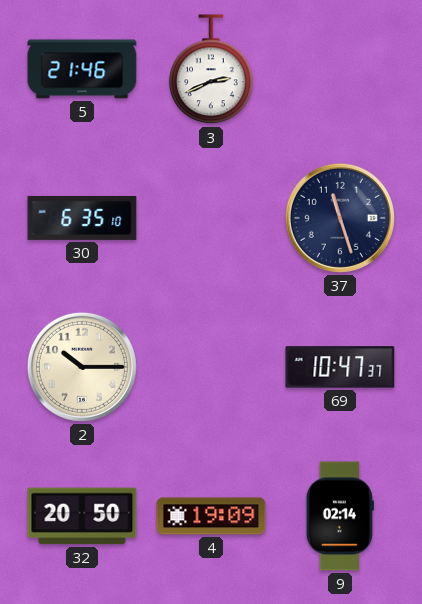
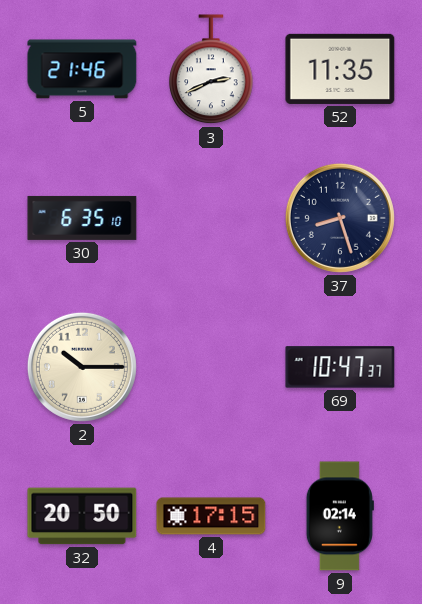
52: none -> 11:35 (340, 69)
37: 11:27 -> 8:27 (340, 218)
4: 19:09 -> 17:15 (211, 516)
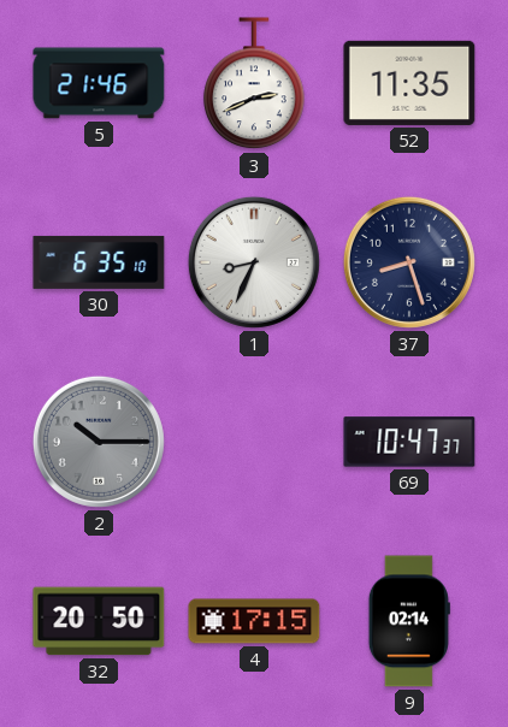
1: none -> 8:34 (254, 262)
2 dial: cream -> grey (99, 442)
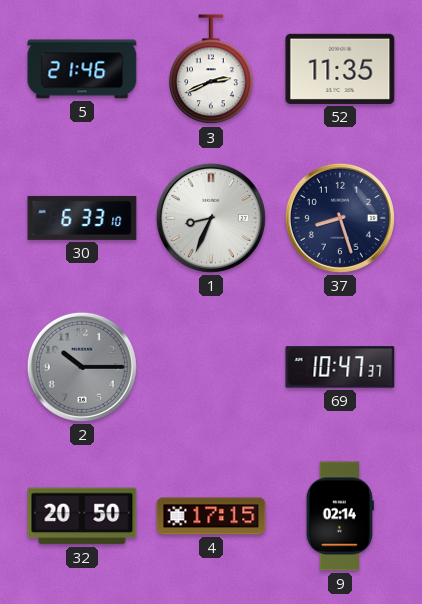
30: 6:35 -> 6:33 (82, 218)
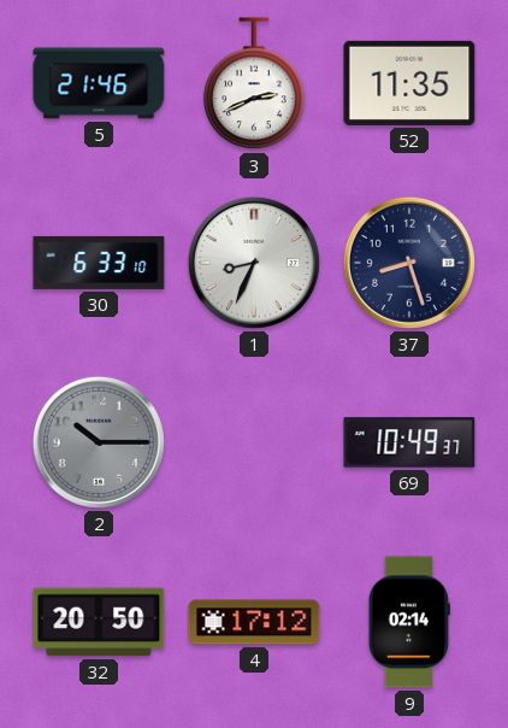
69: 10:47 -> 10:49 (409, 442)
4: 17:15 -> 17:12 (254, 622)
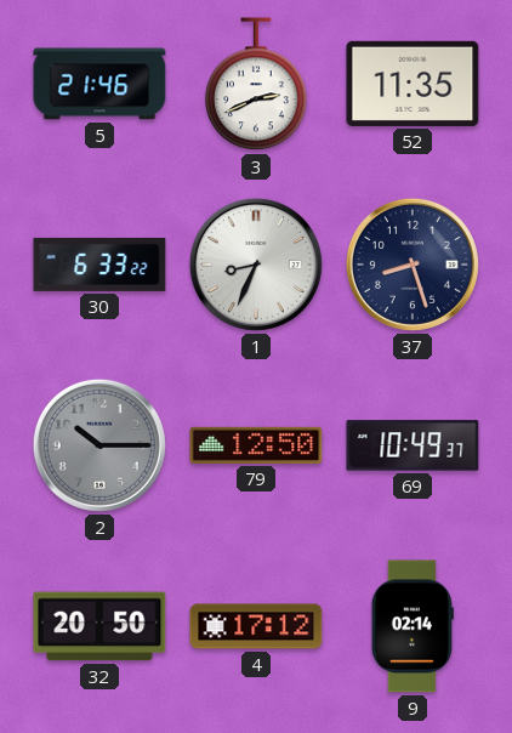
30: 6:33:10 -> 6:33:22 (99, 265)
79: none -> 12:50 (256, 445)
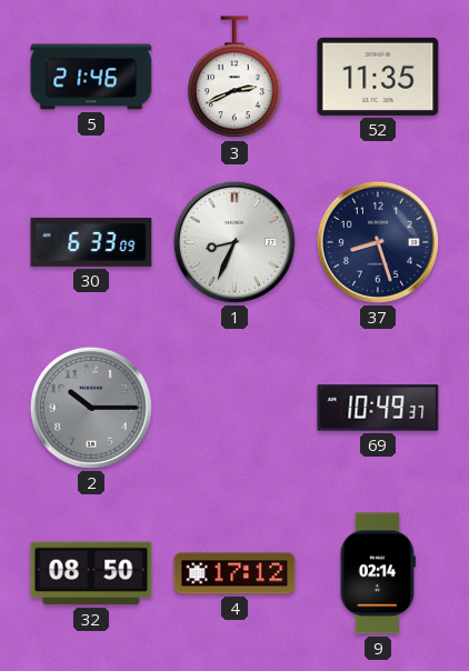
30: 6:33:22 -> 6:33:09 (91, 242)
79: 12:50 -> none (256, 445)
32: 20:50 -> 08:50 (91, 573)
